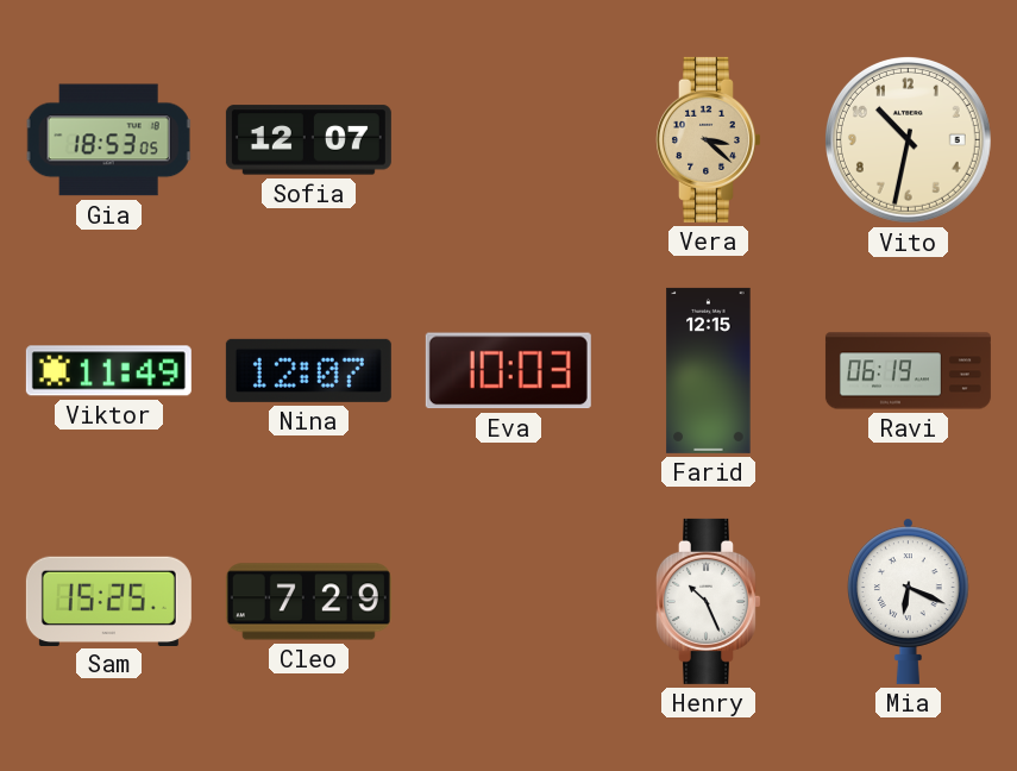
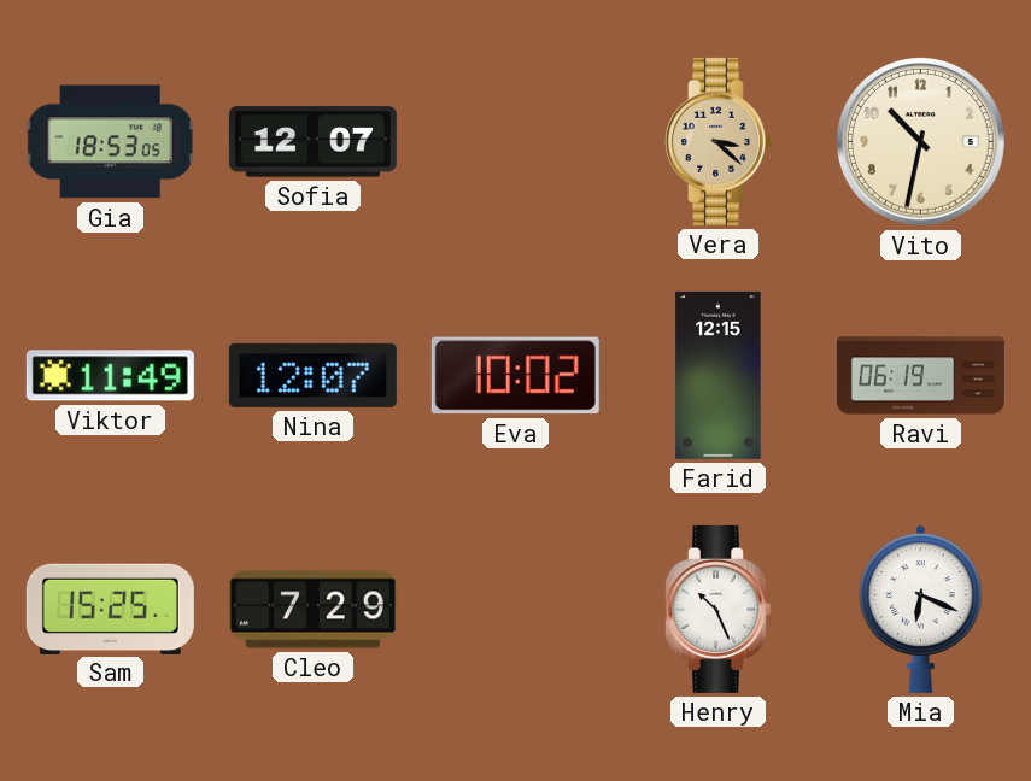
Eva: 10:03 -> 10:02 (515, 376)
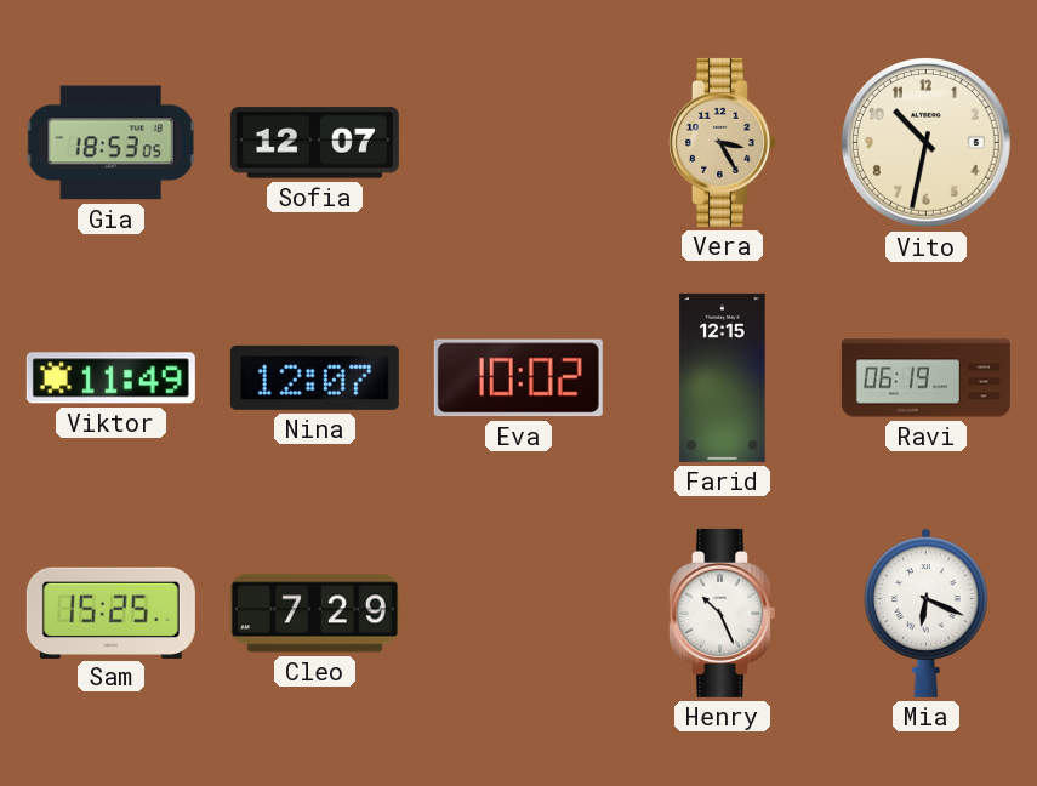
Vera: 3:22 -> 3:25 (722, 142)
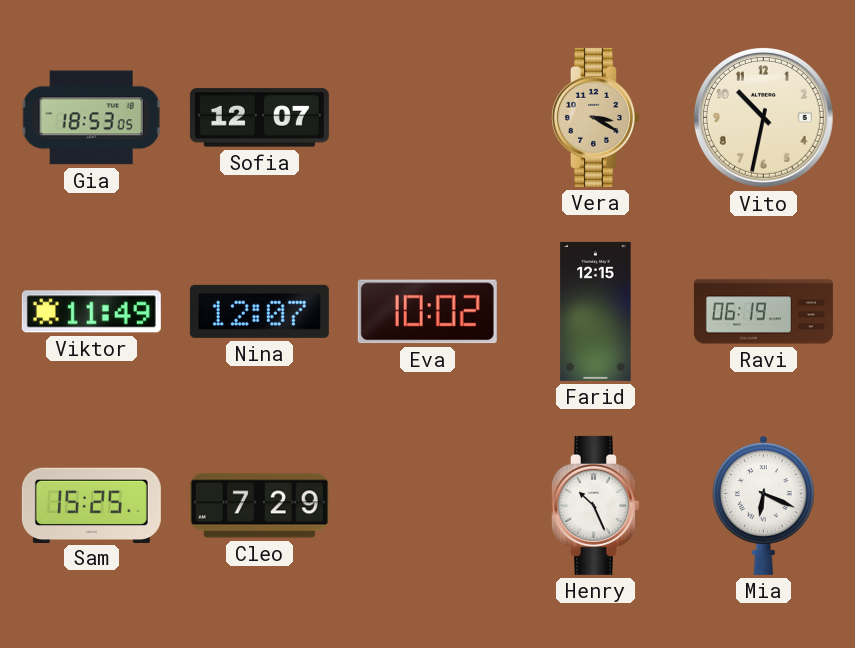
Vera: 3:25 -> 3:20 (595, 117)
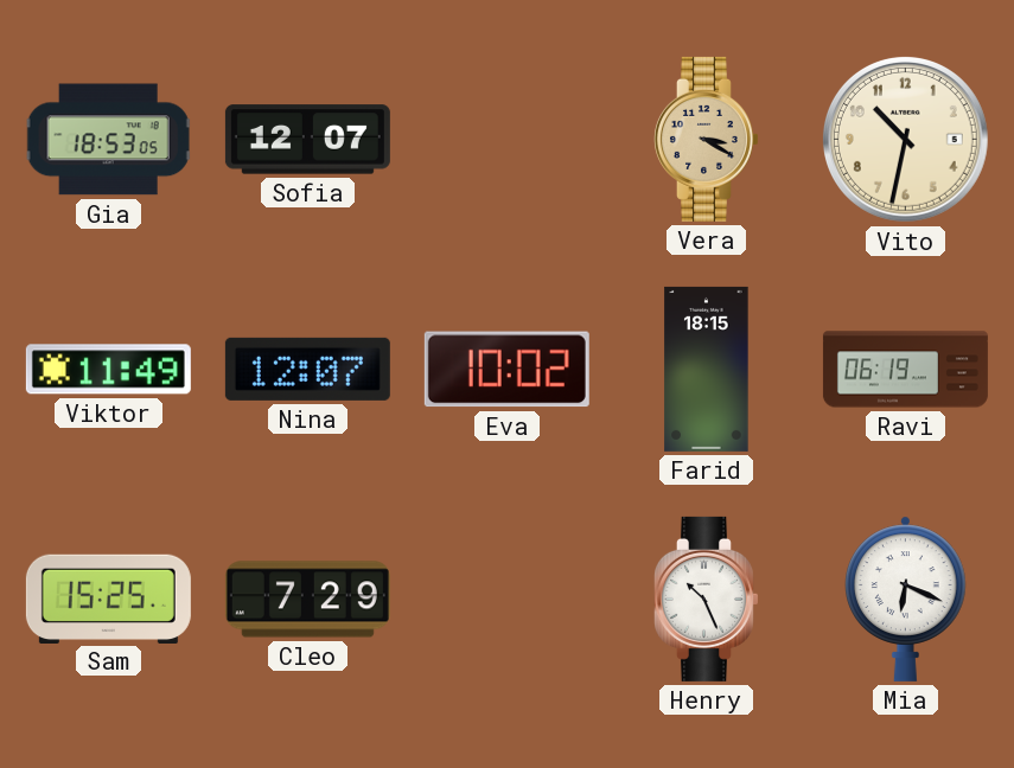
Farid: 12:15 -> 18:15 (707, 369)
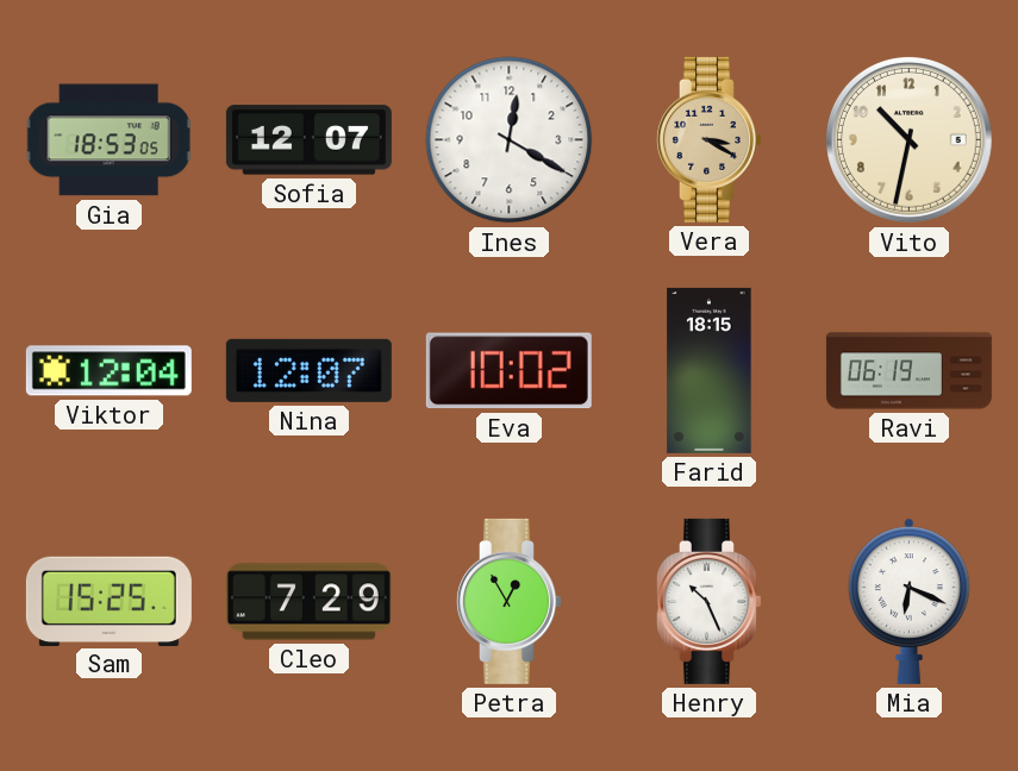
Ines: none -> 12:20 (510, 140)
Viktor: 11:49 -> 12:04 (108, 371)
Petra: none -> 12:55 (508, 601)
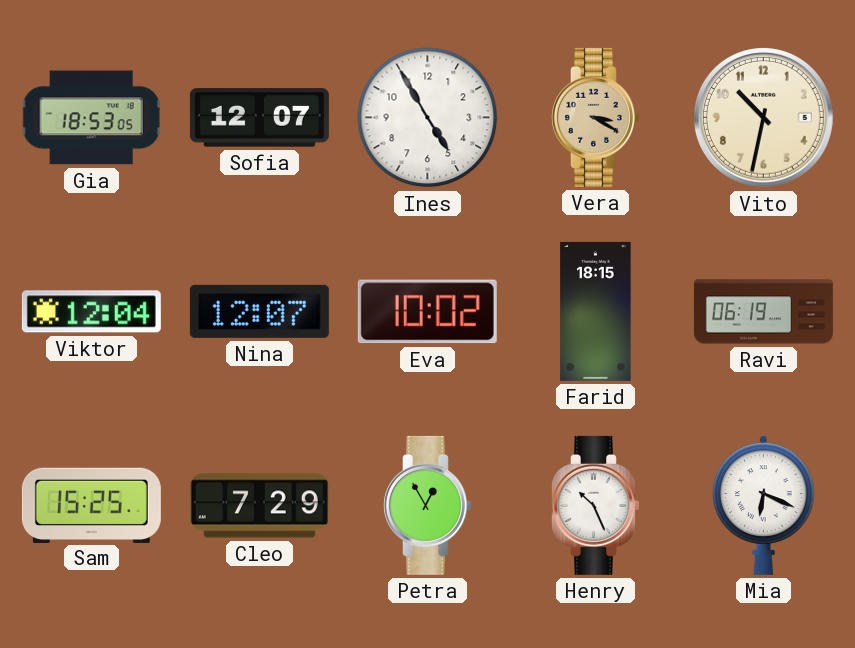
Ines: 12:20 -> 4:55 (428, 118)
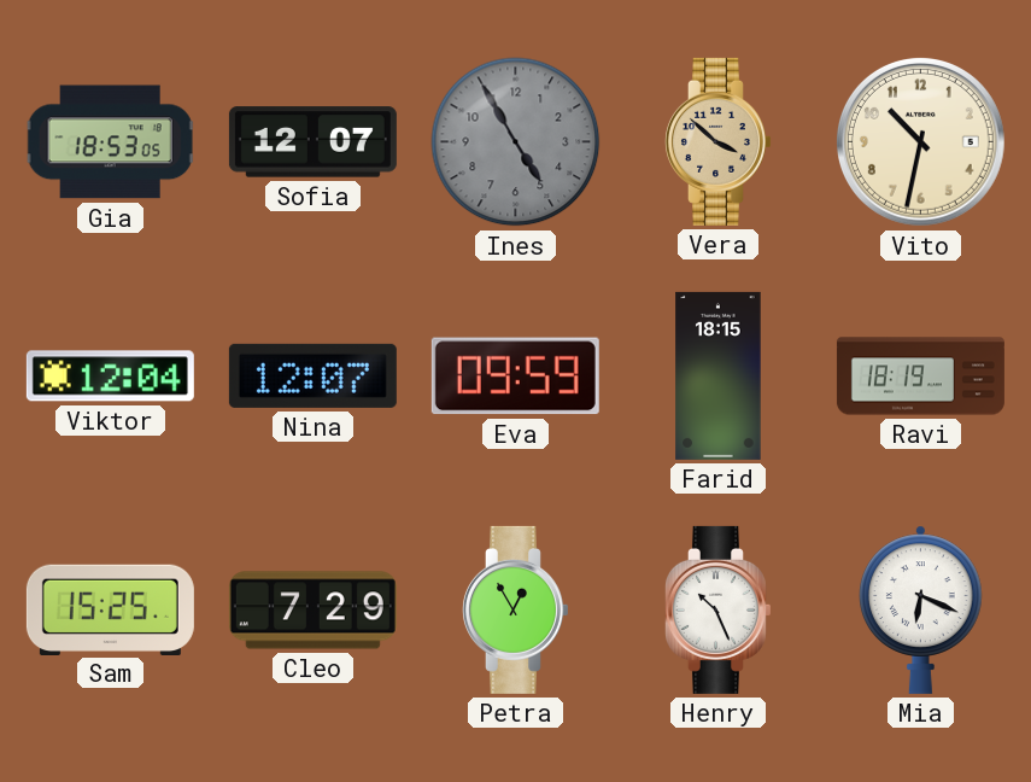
Ines dial: white -> grey (516, 142)
Vera: 3:20 -> 3:52 (717, 141)
Eva: 10:02 -> 09:59 (515, 377)
Ravi: 06:19 -> 18:19 (920, 377)
